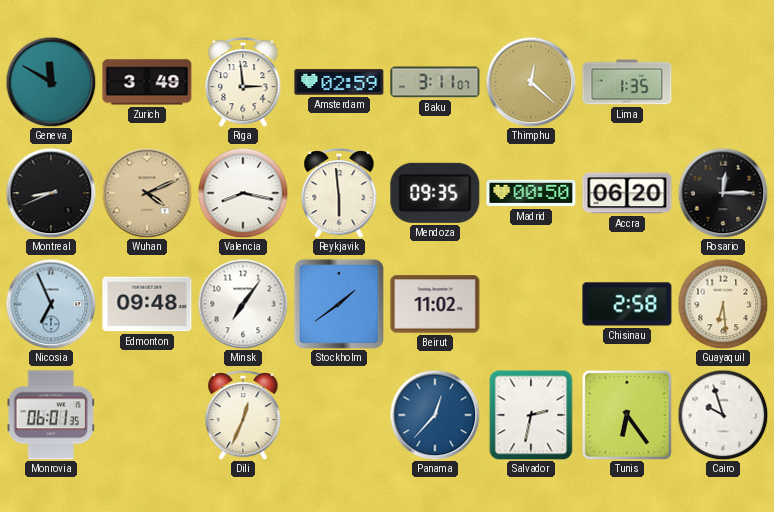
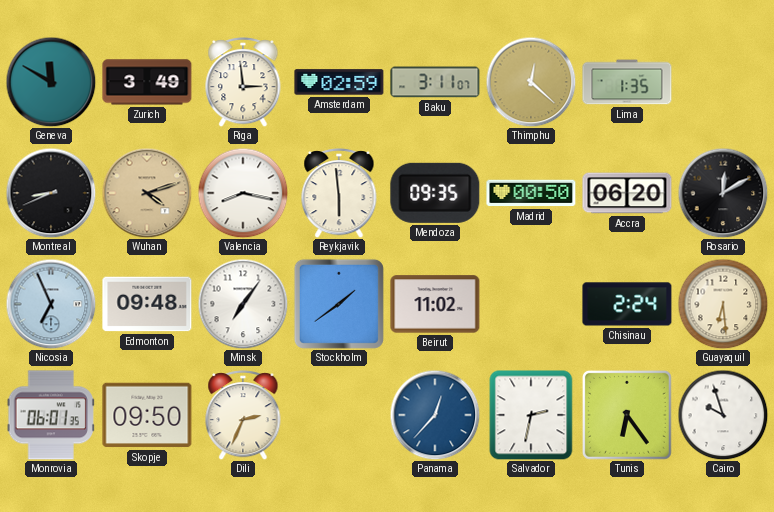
Wuhan: 4:11 -> 4:12 (147, 193)
Rosario: 12:15 -> 12:10 (723, 193)
Chisinau: 2:58 -> 2:24 (627, 304)
Skopje: none -> 09:50 (147, 415)
Dili: 12:34 -> 2:34 (243, 415)
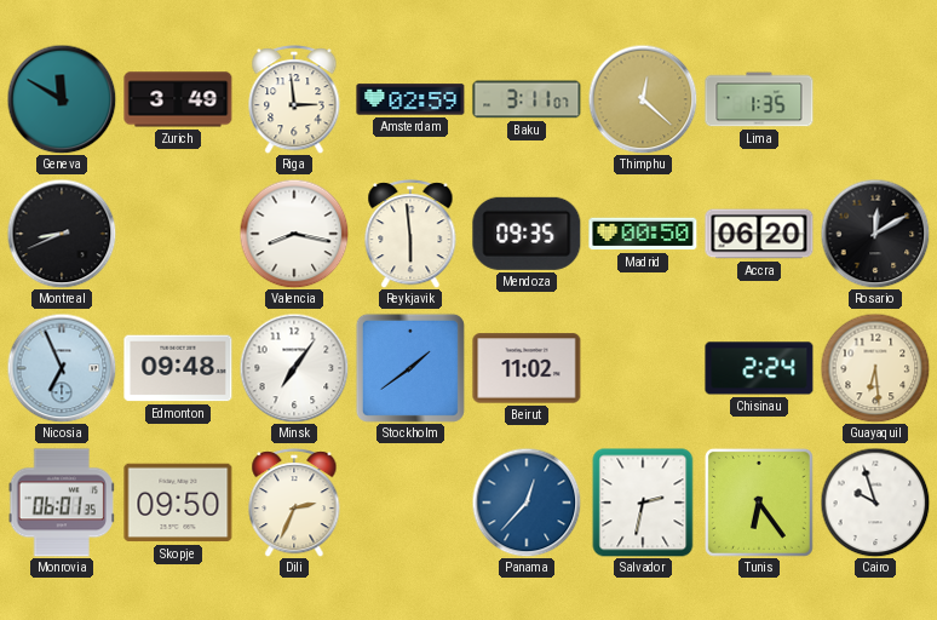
Wuhan: 4:12 -> none (147, 193)
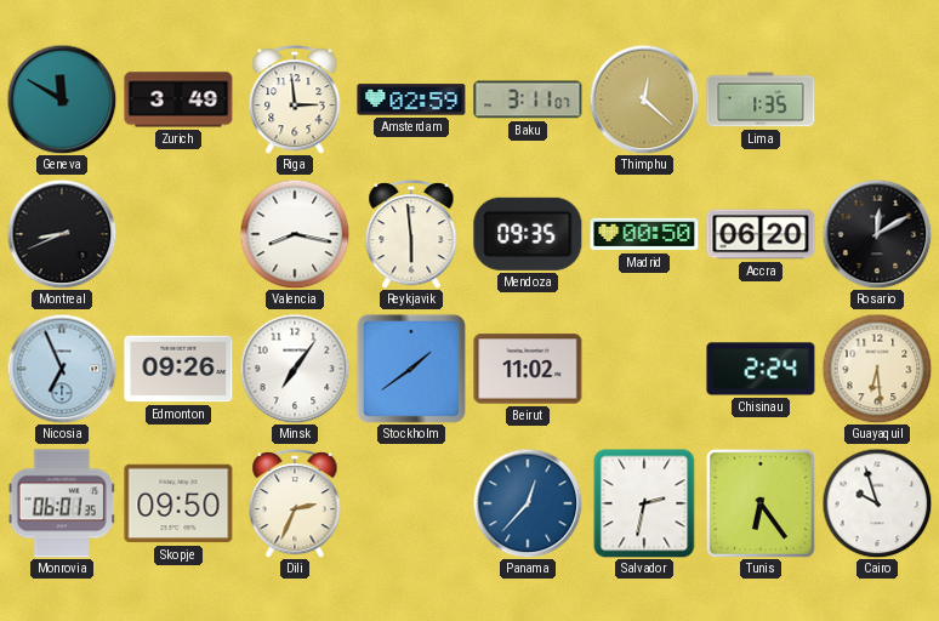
Edmonton: 09:48 -> 09:26 (178, 369)
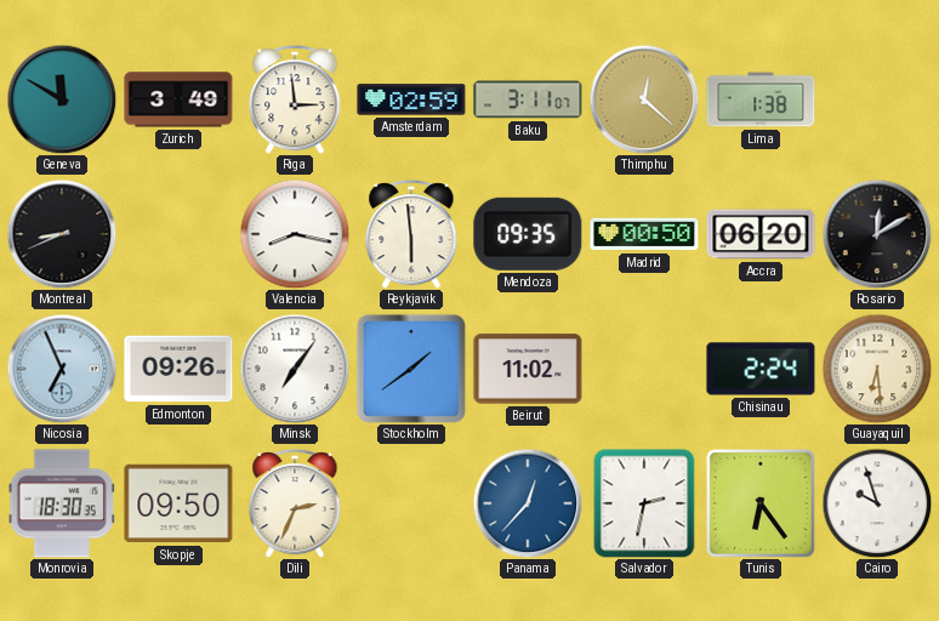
Lima: 1:35 -> 1:38 (761, 99)
Monrovia: 06:01 -> 18:30 (62, 503)
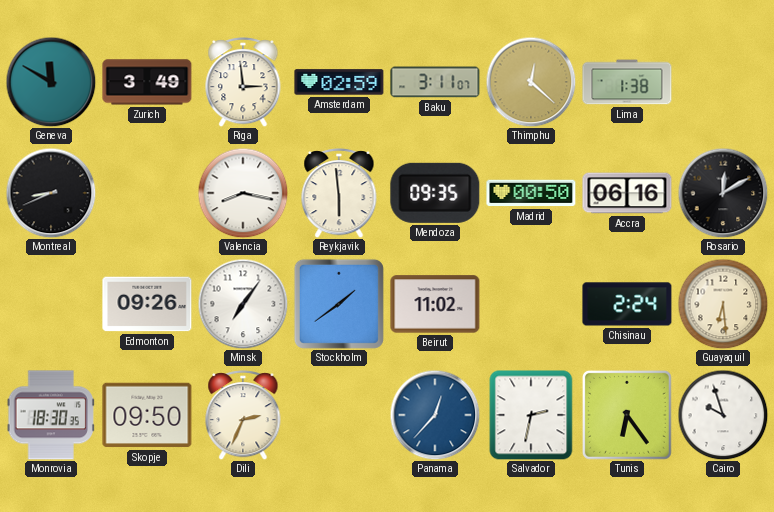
Accra: 06:20 -> 06:16 (627, 193)
Nicosia: 6:56 -> none (62, 369)
